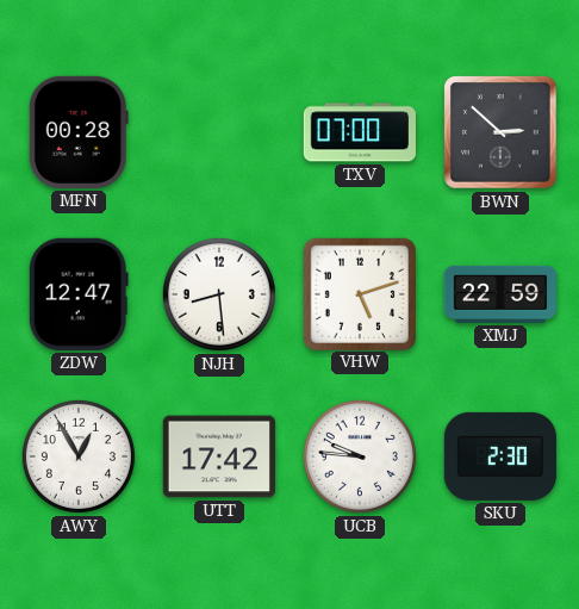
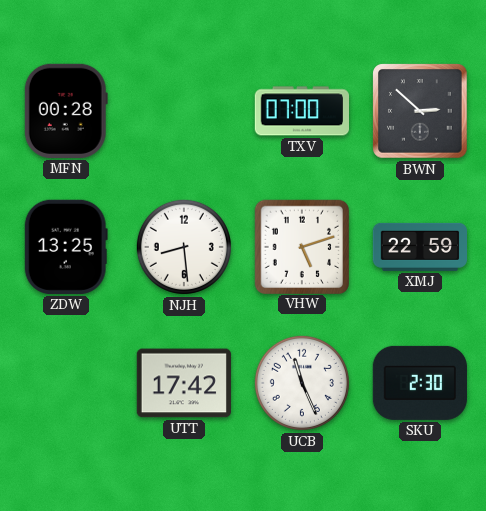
ZDW: 12:47 -> 13:25 (66, 247)
AWY: 12:55 -> none (79, 456)
UCB: 9:46 -> 11:26 (302, 383)
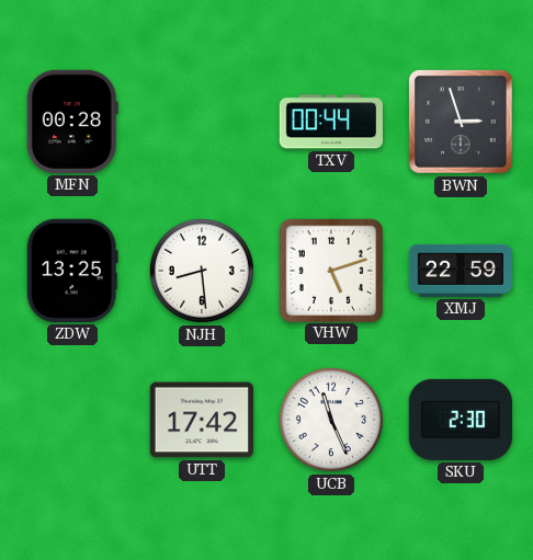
TXV: 07:00 -> 00:44 (330, 122)
BWN: 2:52 -> 2:57 (461, 122)
